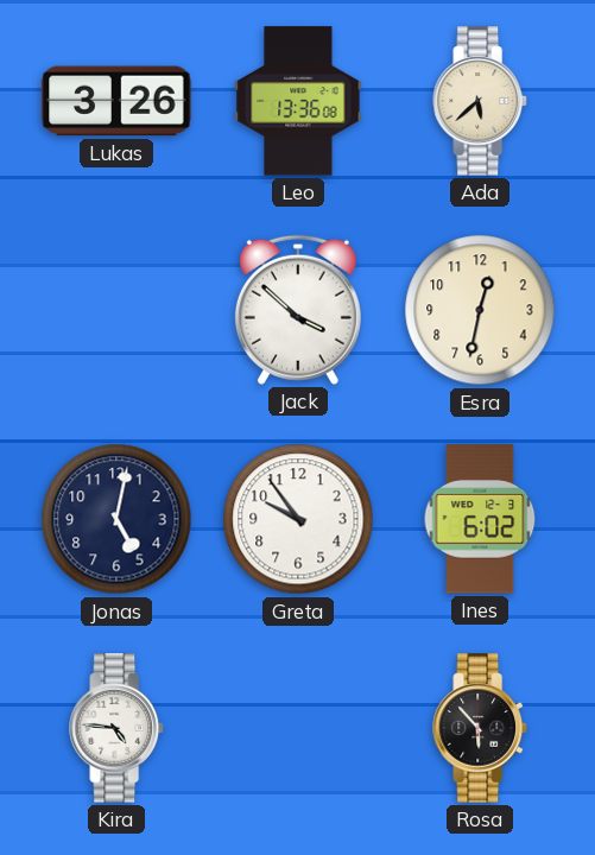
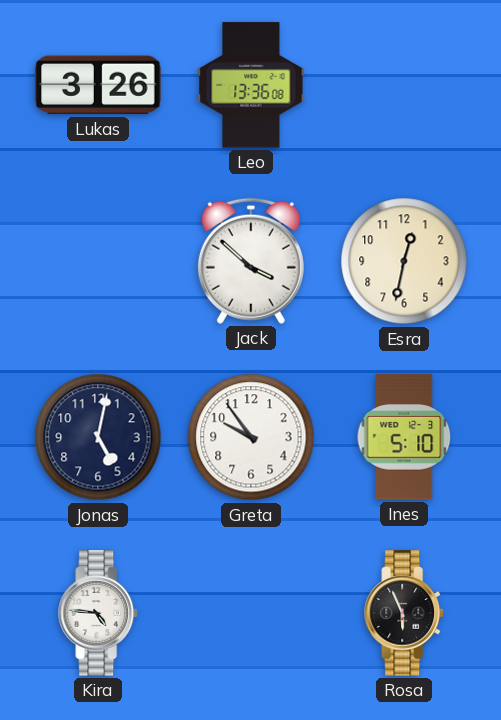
Ada: 5:38 -> none (480, 101)
Ines: 6:02 -> 5:10 (404, 437)
Rosa: 5:53 -> 5:56 (404, 613)
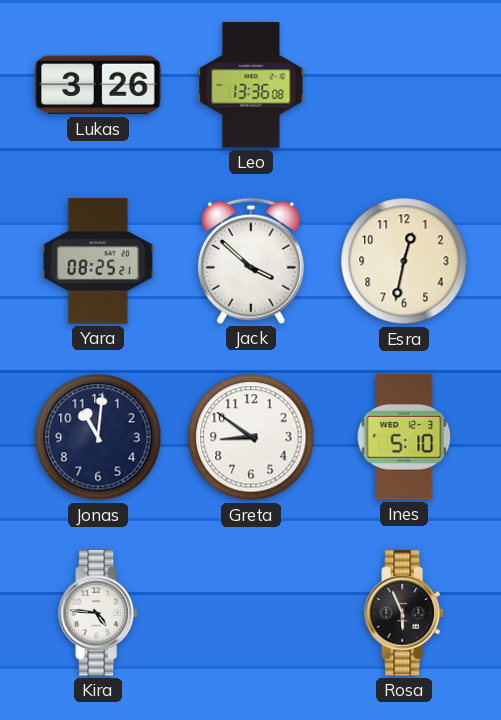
Yara: none -> 08:25 (98, 261)
Jonas: 5:02 -> 11:01 (98, 437)
Greta: 9:54 -> 8:51 (251, 437)
